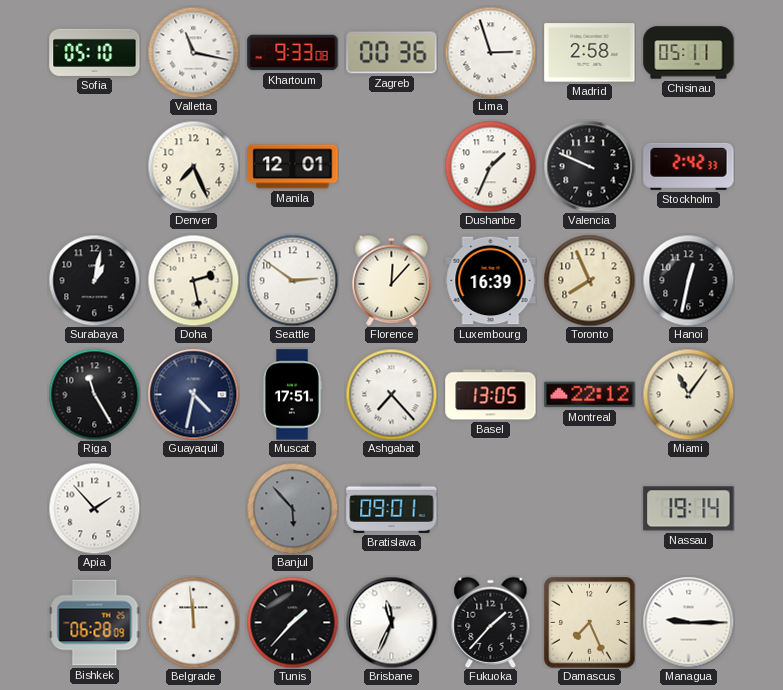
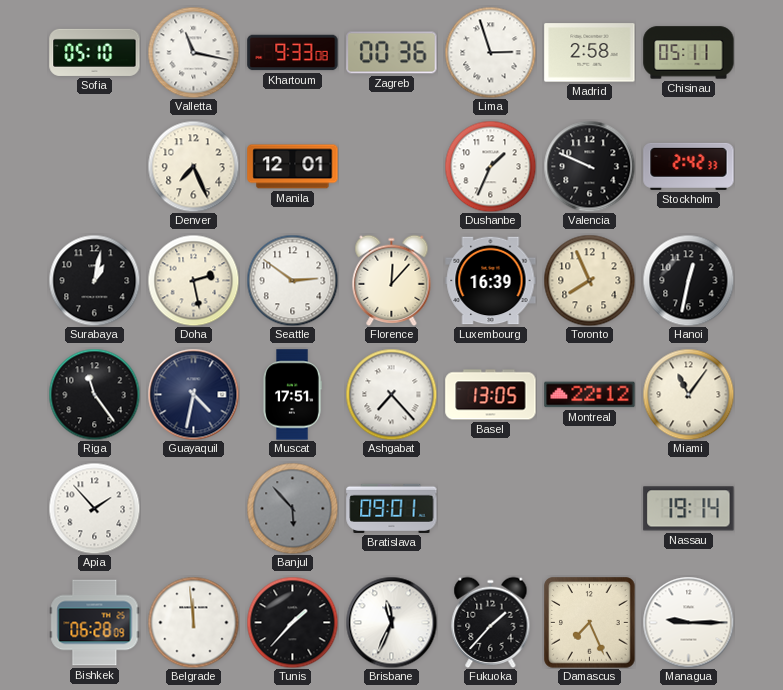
Riga: 11:25 -> 11:24 (94, 394)
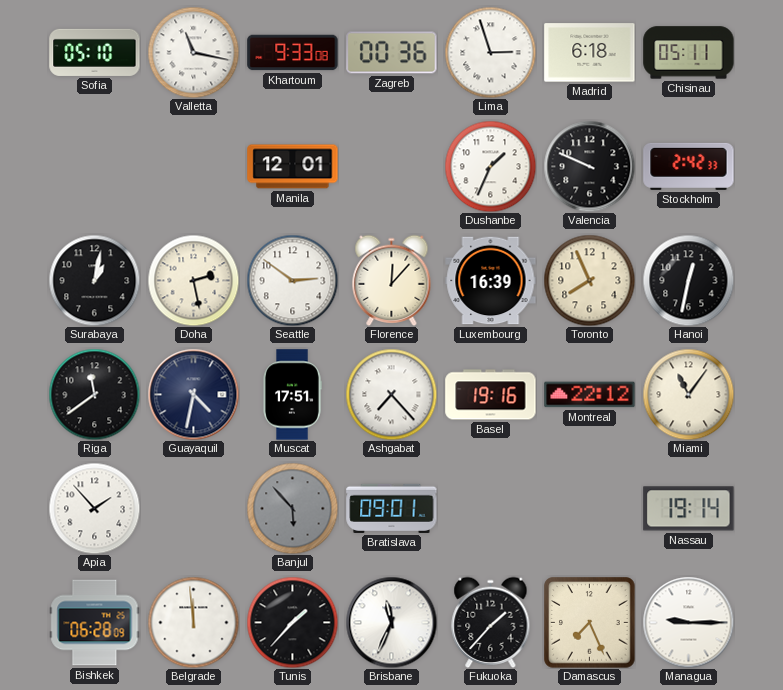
Madrid: 2:58 -> 6:18 (590, 53)
Denver: 7:26 -> none (193, 166)
Riga: 11:24 -> 11:39 (94, 394)
Basel: 13:05 -> 19:16 (491, 395)
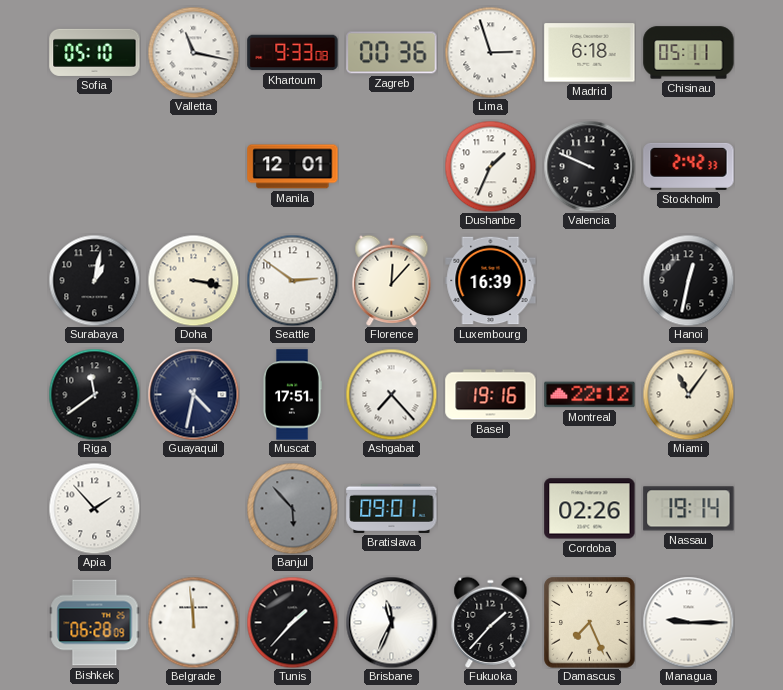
Doha: 2:28 -> 3:17 (193, 280)
Toronto: 7:56 -> none (589, 280)
Cordoba: none -> 02:26 (590, 509)
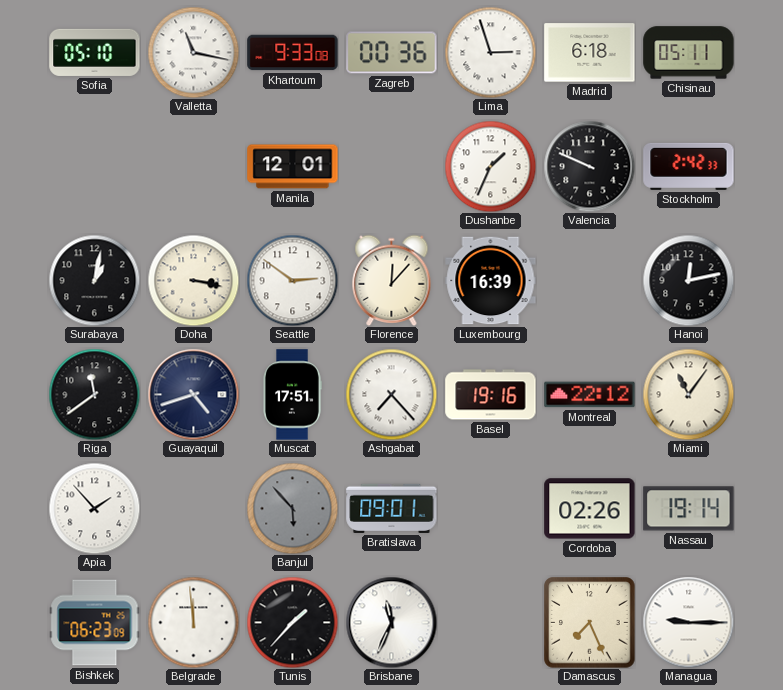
Hanoi: 12:32 -> 12:13 (688, 280)
Guayaquil: 4:32 -> 4:42 (193, 394)
Bishkek: 06:28 -> 06:23 (95, 623)
Fukuoka: 1:37 -> none (491, 622)
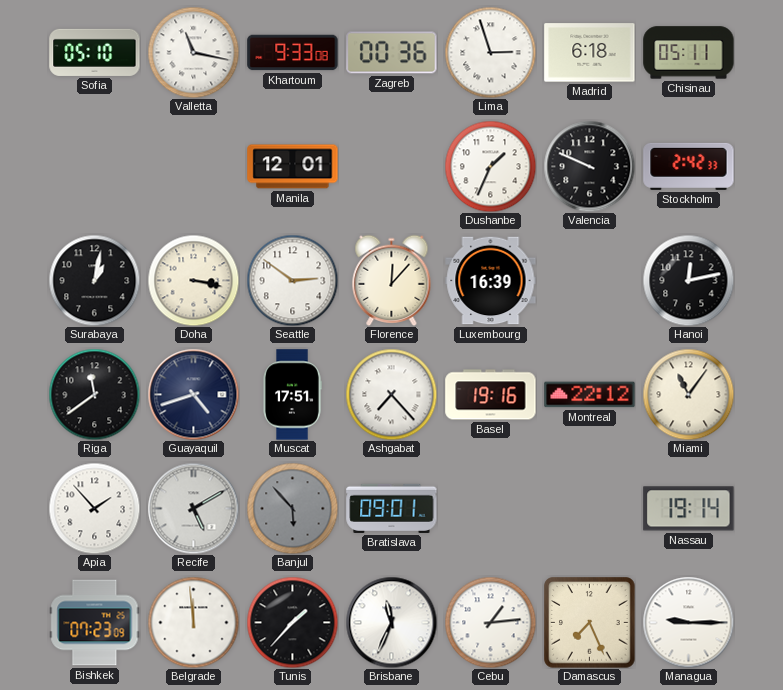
Recife: none -> 5:10 (193, 508)
Cordoba: 02:26 -> none (590, 509)
Bishkek: 06:23 -> 07:23 (95, 623)
Cebu: none -> 1:14 (490, 622)
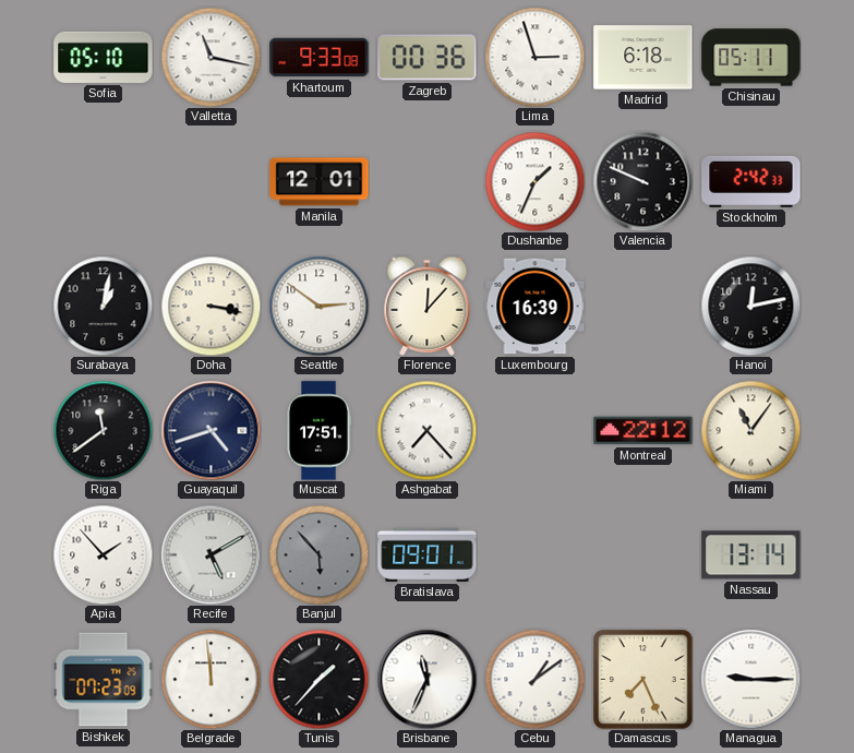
Basel: 19:16 -> none (491, 395)
Nassau: 19:14 -> 13:14 (751, 555)
Cebu: 1:14 -> 1:09 (534, 679)
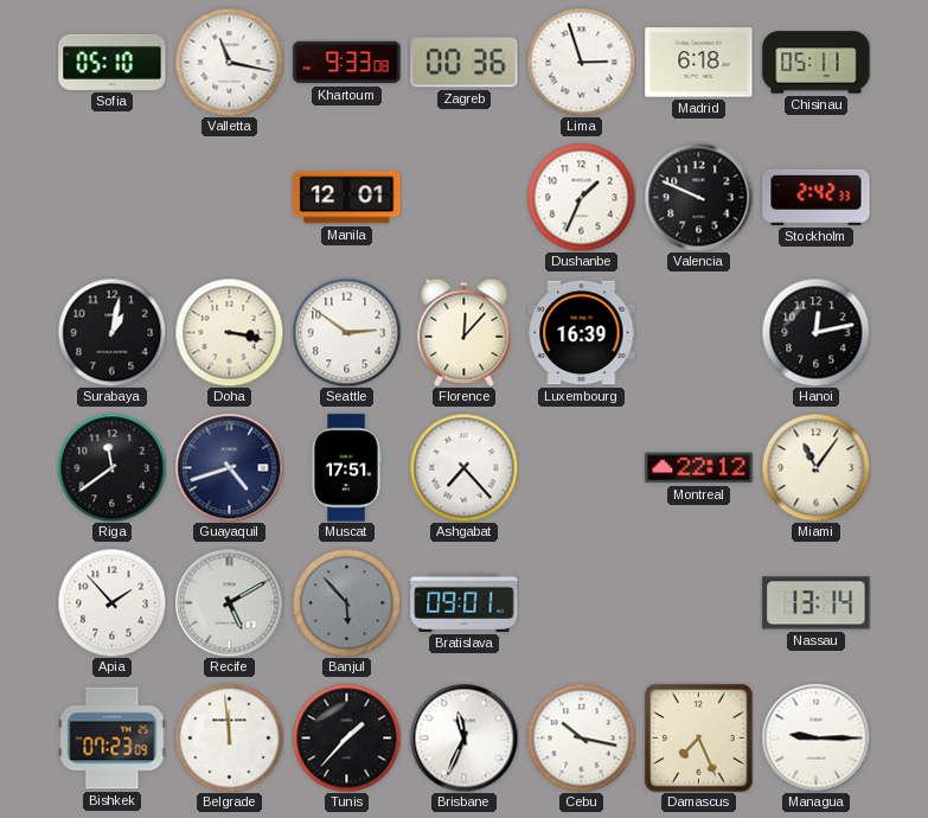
Cebu: 1:09 -> 10:17 (581, 737)
